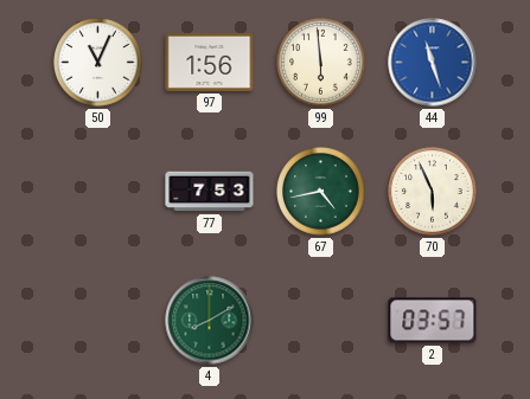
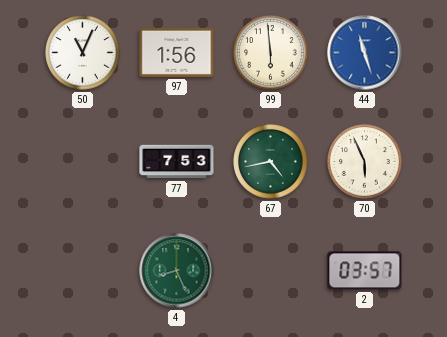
4: 8:10 -> 8:26 (177, 271)
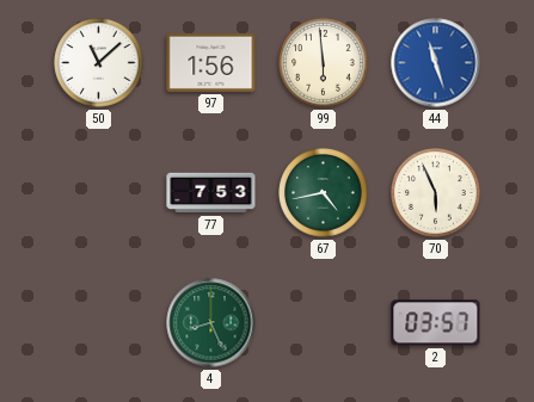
50: 11:04 -> 11:08 (99, 63)
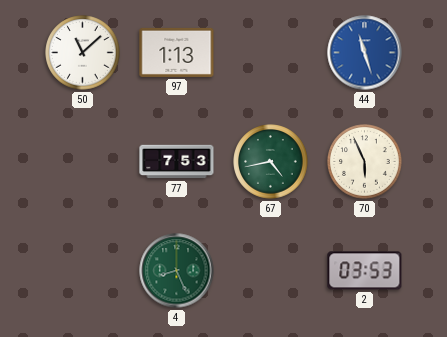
97: 1:56 -> 1:13 (177, 52)
99: 5:59 -> none (324, 63)
2: 03:57 -> 03:53 (365, 271)
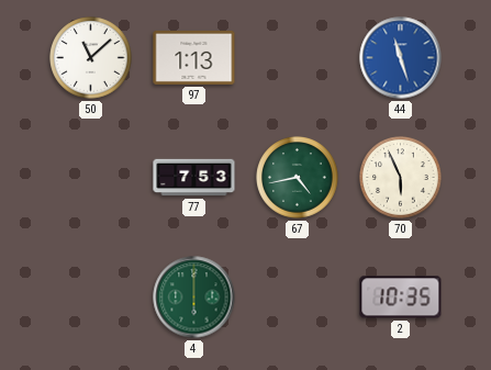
4: 8:26 -> 6:00 (194, 298)
2: 03:53 -> 10:35 (401, 298)
